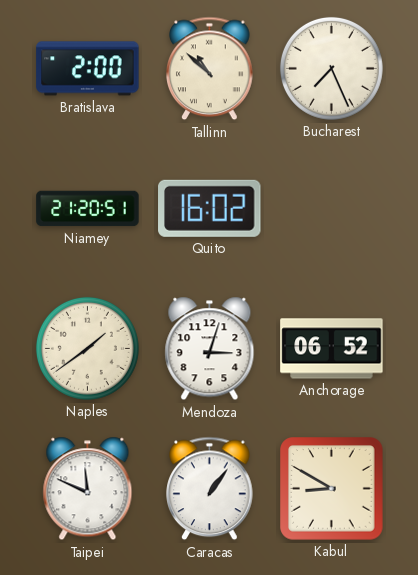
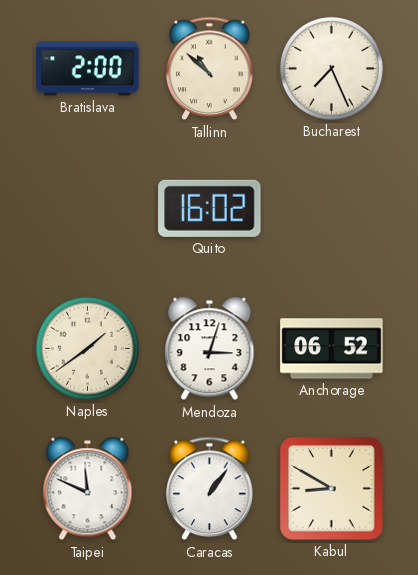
Niamey: 21:20 -> none (88, 209)
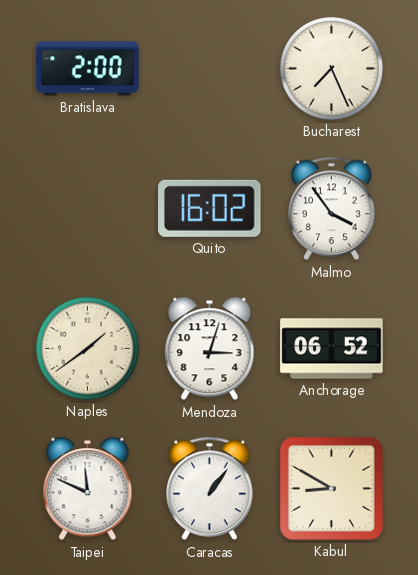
Tallinn: 10:52 -> none (210, 69)
Malmo: none -> 3:54 (332, 209)
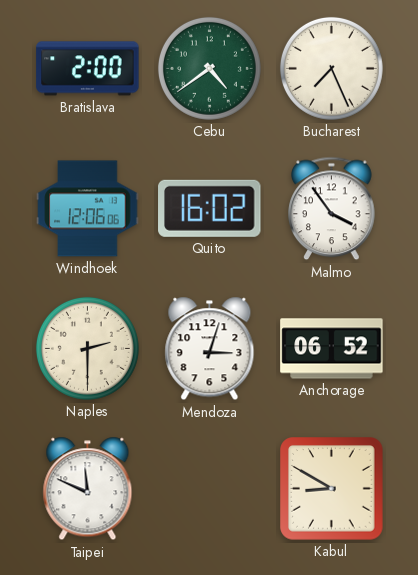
Cebu: none -> 4:39 (209, 68)
Windhoek: none -> 12:06 (88, 209)
Naples: 1:39 -> 2:30 (87, 348)
Caracas: 1:06 -> none (210, 489)
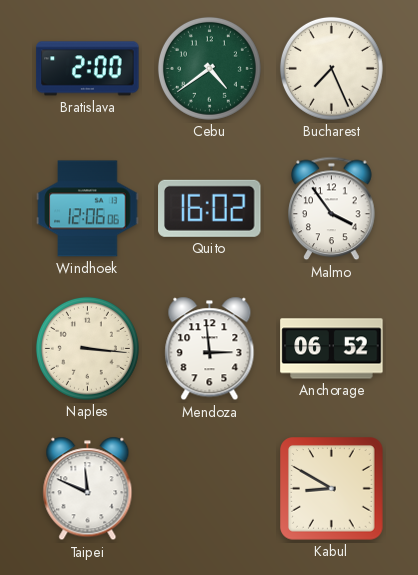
Naples: 2:30 -> 3:16 (87, 348)
Mendoza: 3:03 -> 2:59 (210, 349)
